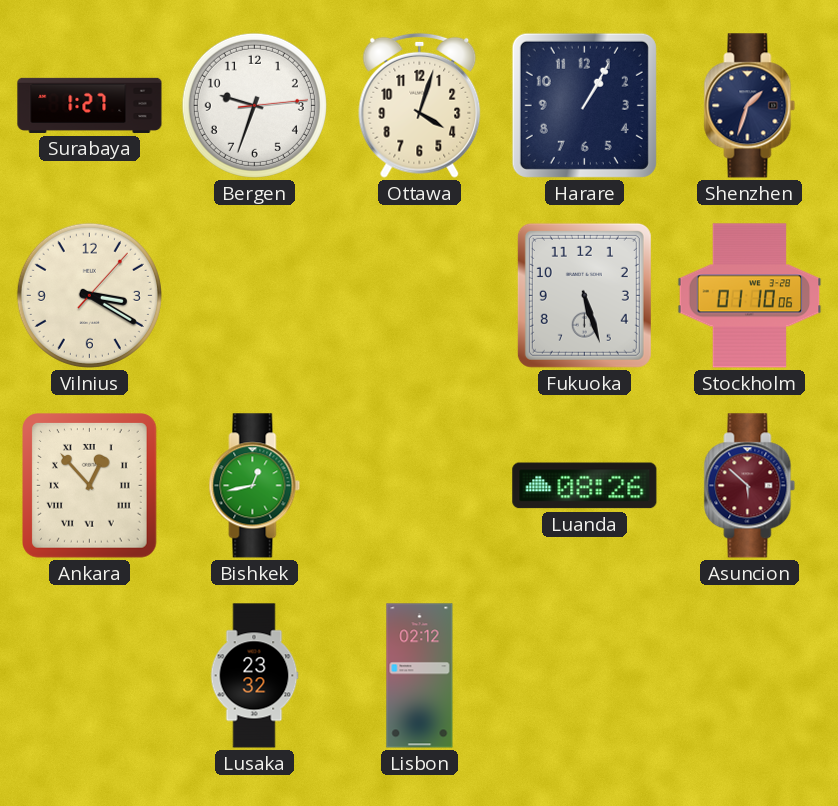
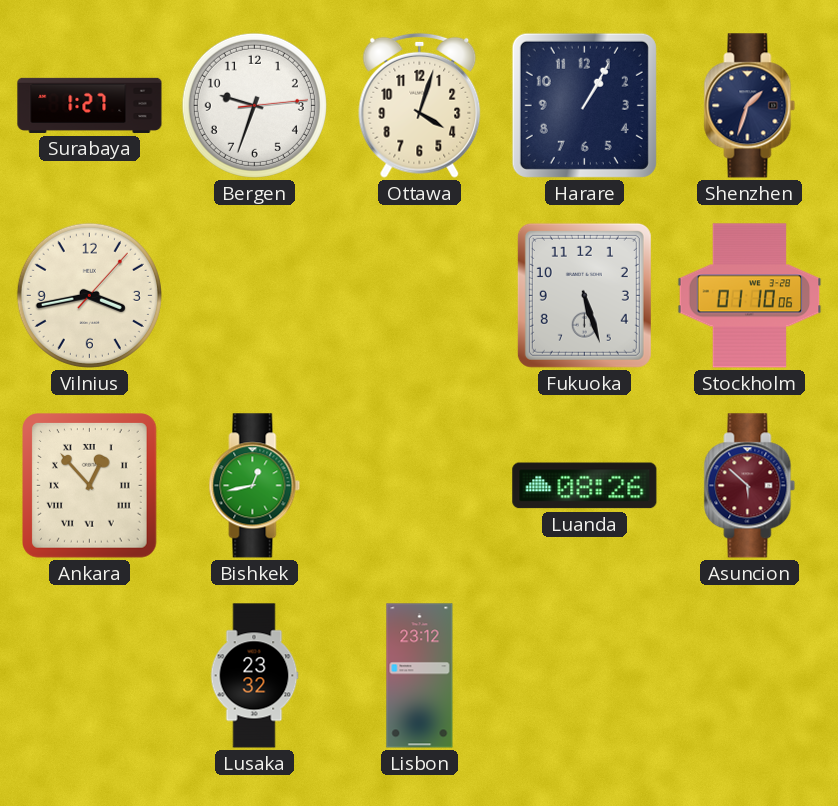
Vilnius: 3:20 -> 3:43 (89, 295)
Lisbon: 02:12 -> 23:12 (420, 676)
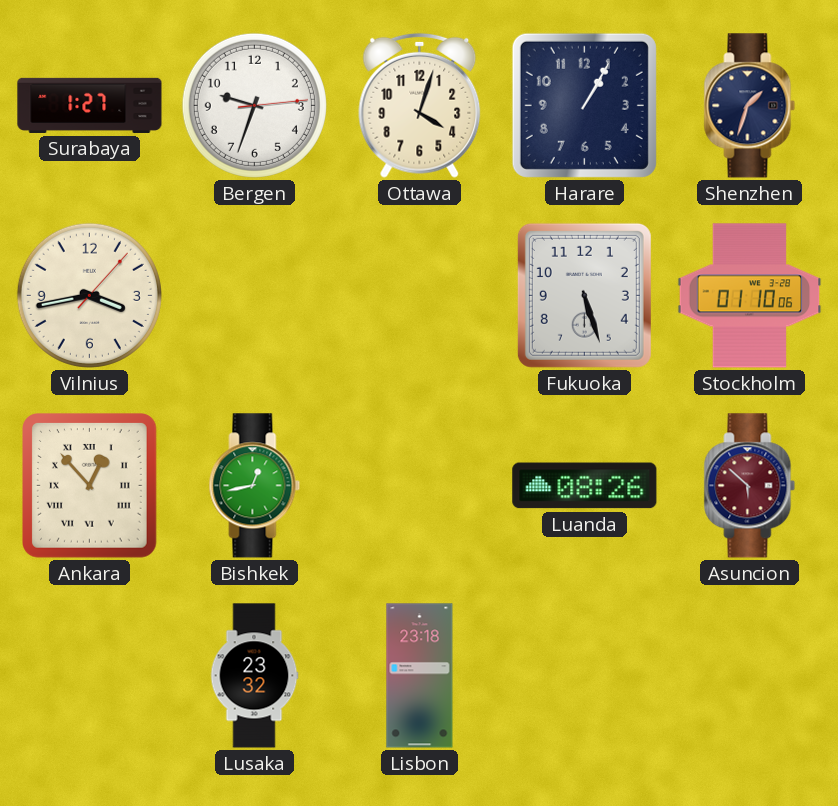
Lisbon: 23:12 -> 23:18 (420, 676)
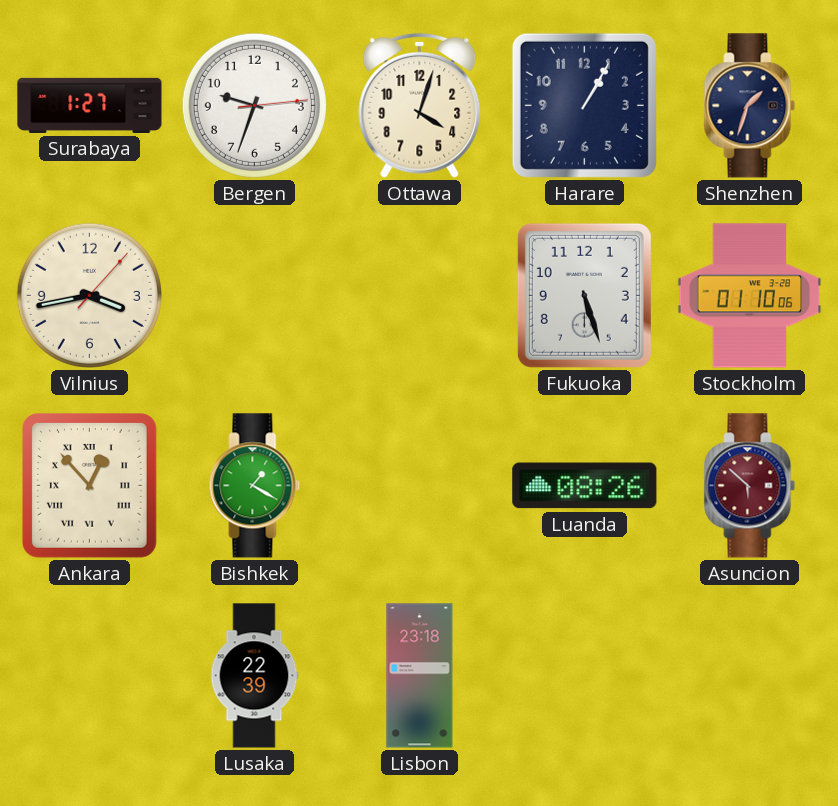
Bishkek: 12:43 -> 1:20 (255, 486)
Lusaka: 23:32 -> 22:39 (254, 676)
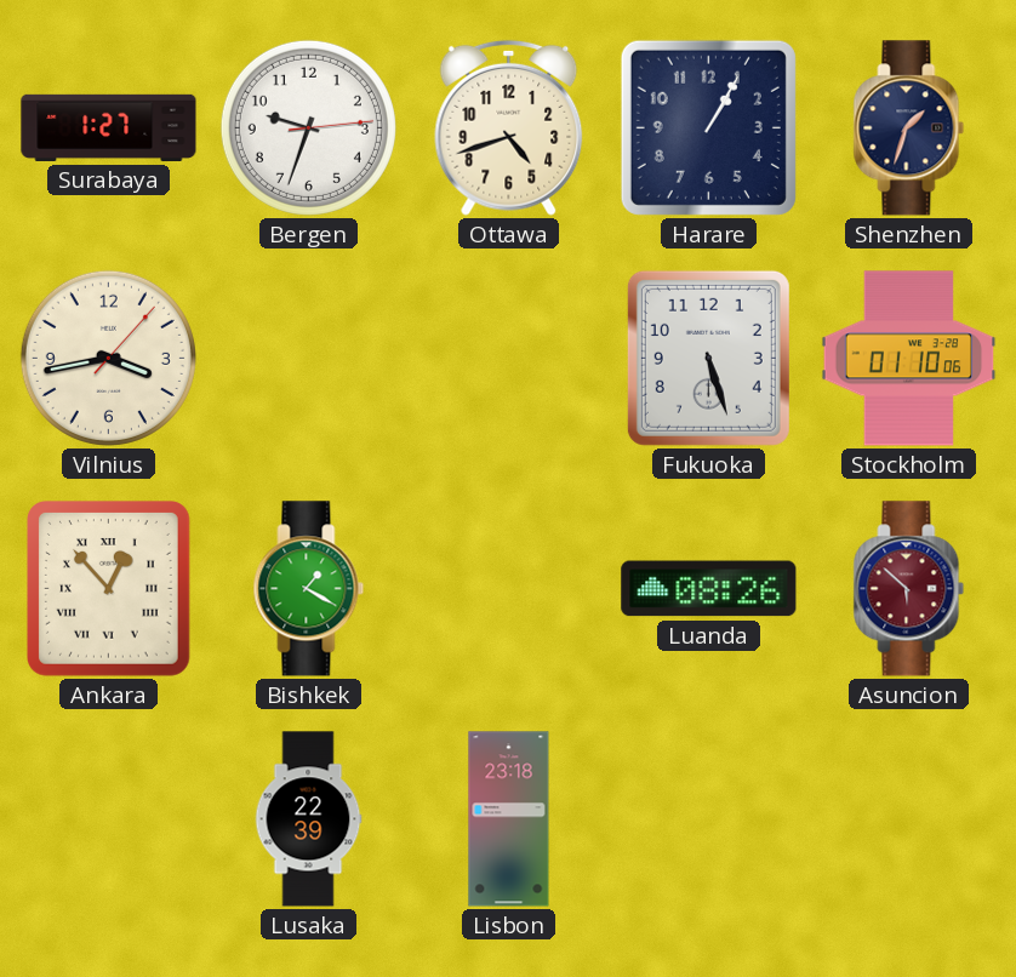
Ottawa: 4:03 -> 4:42 (509, 127)
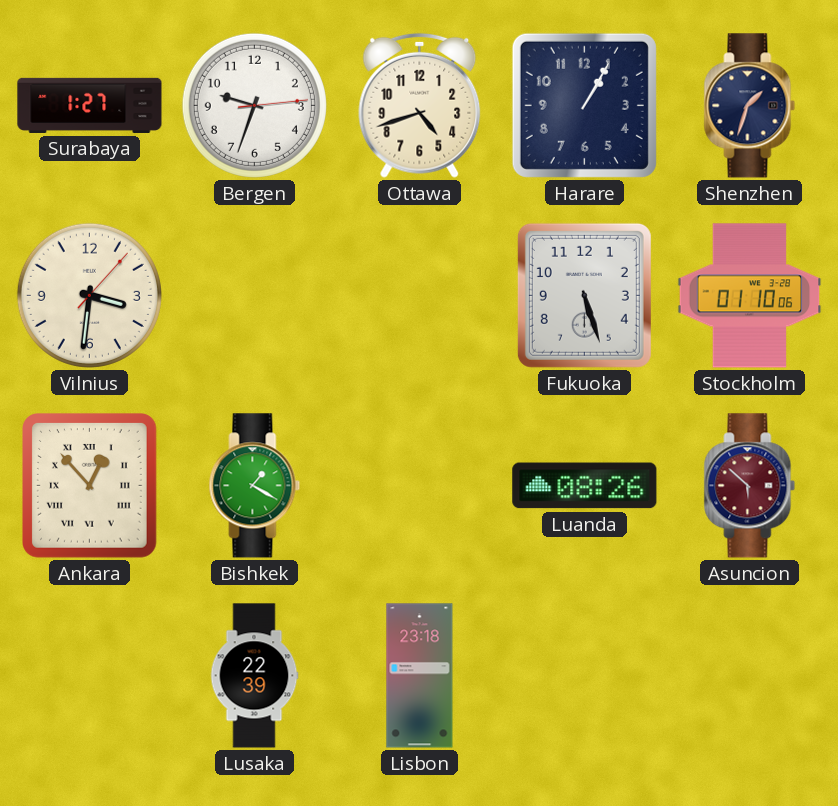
Vilnius: 3:43 -> 3:31 (89, 295)
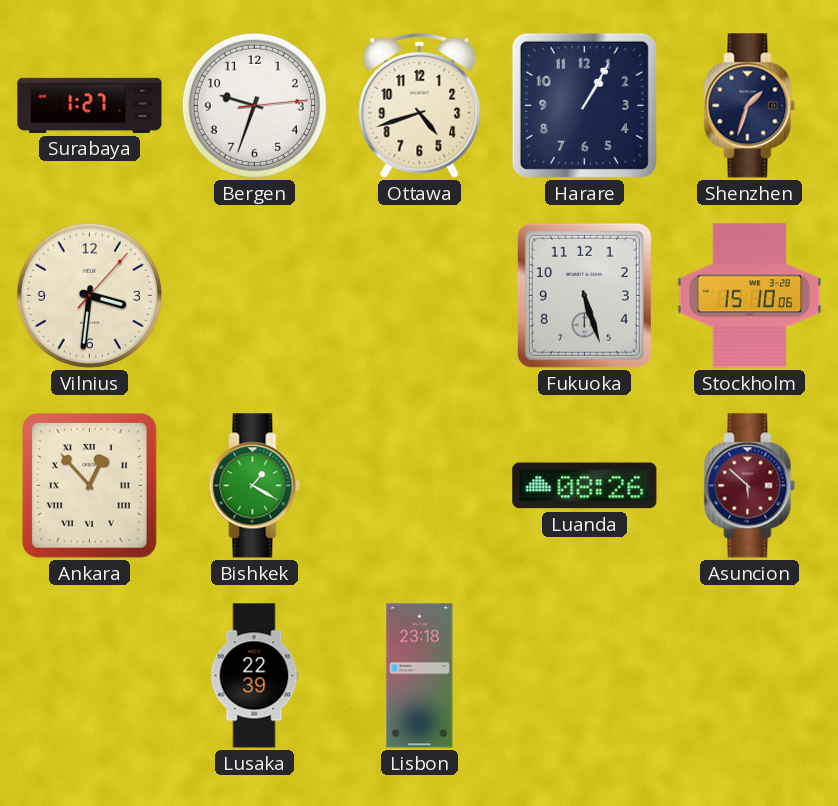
Stockholm: 01:10 -> 15:10 (750, 296)
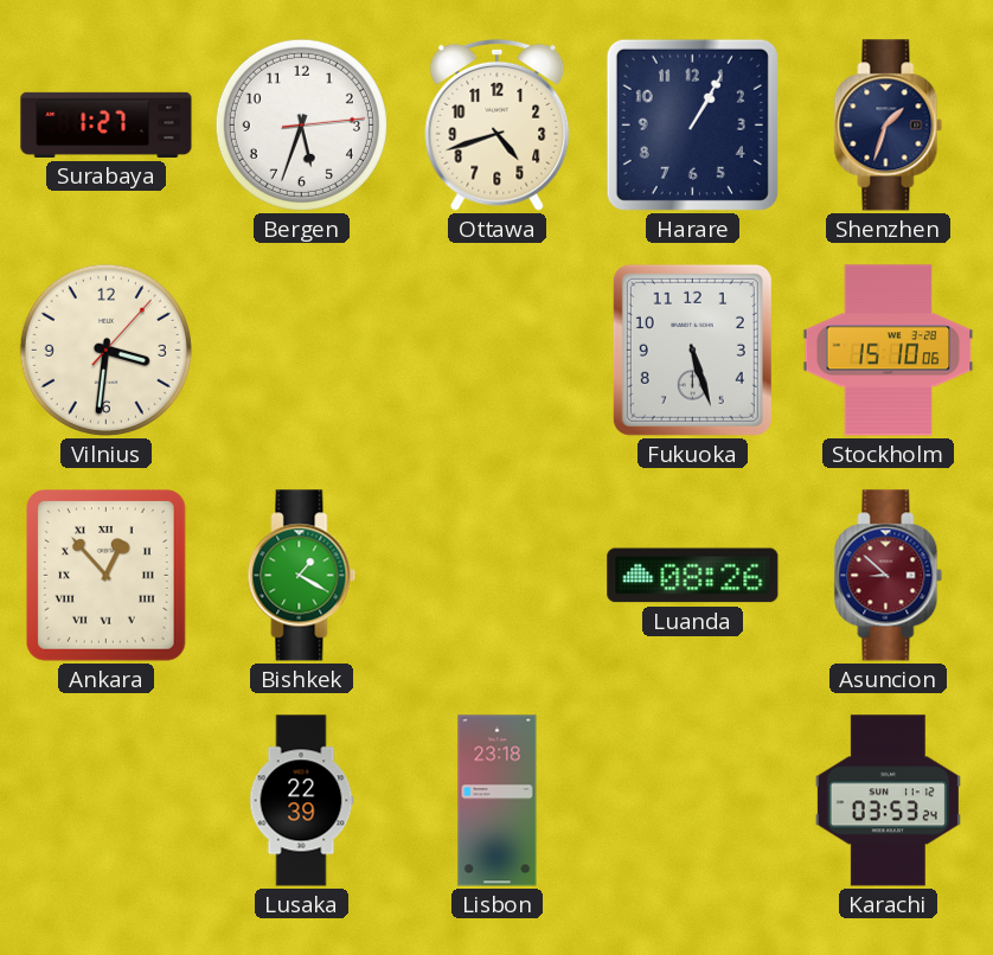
Bergen: 9:33 -> 5:33 (301, 124)
Asuncion: 5:52 -> 8:52 (889, 576)
Karachi: none -> 03:53 (888, 801)
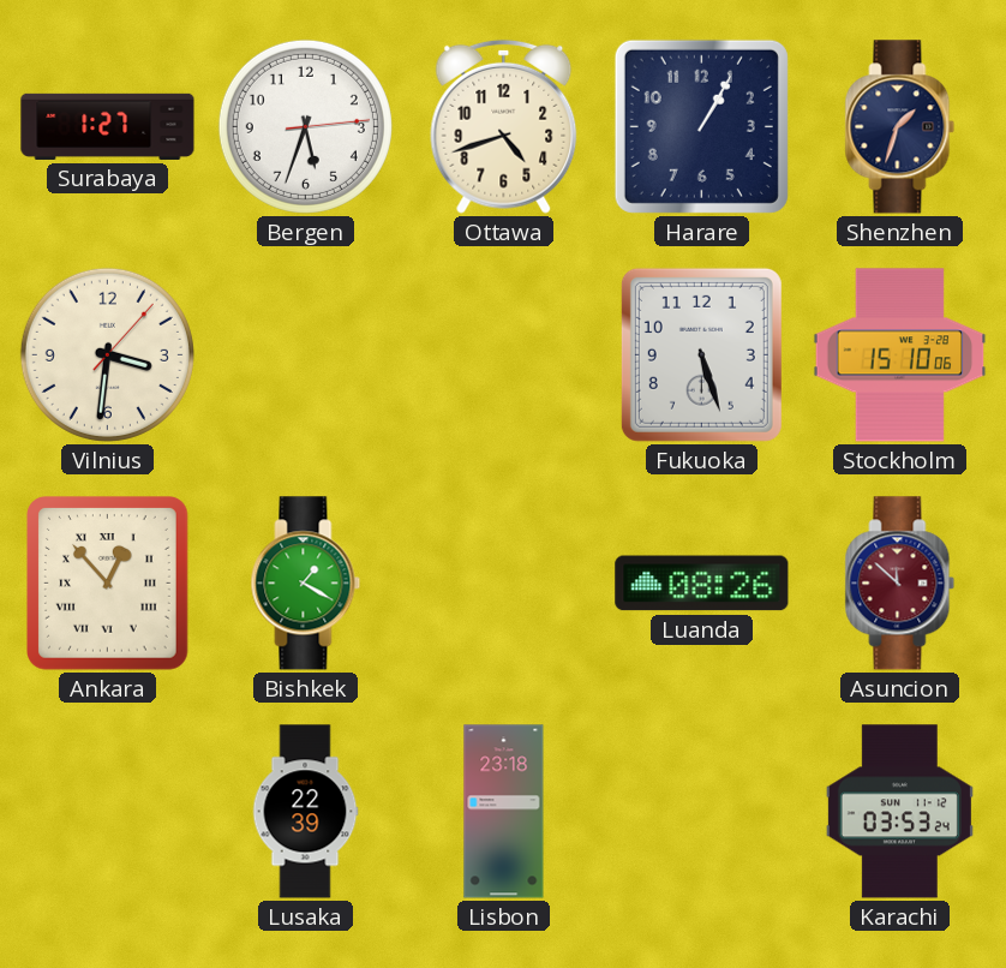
Asuncion: 8:52 -> 11:52 (900, 584)
